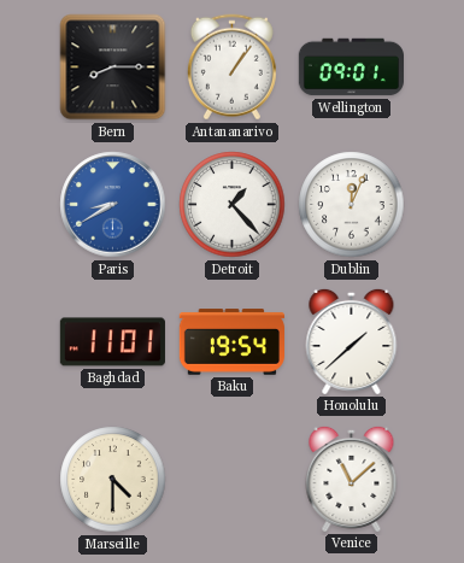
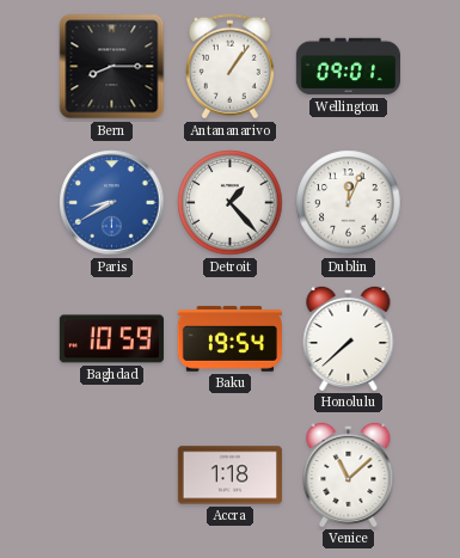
Baghdad: 11:01 -> 10:59 (111, 339)
Honolulu: 1:38 -> 7:38 (349, 338)
Marseille: 4:30 -> none (113, 480)
Accra: none -> 1:18 (229, 476)
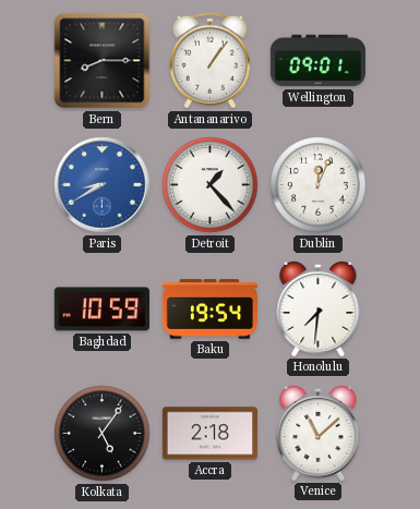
Honolulu: 7:38 -> 7:31 (319, 308)
Kolkata: none -> 5:06 (103, 434)
Accra: 1:18 -> 2:18 (209, 434)
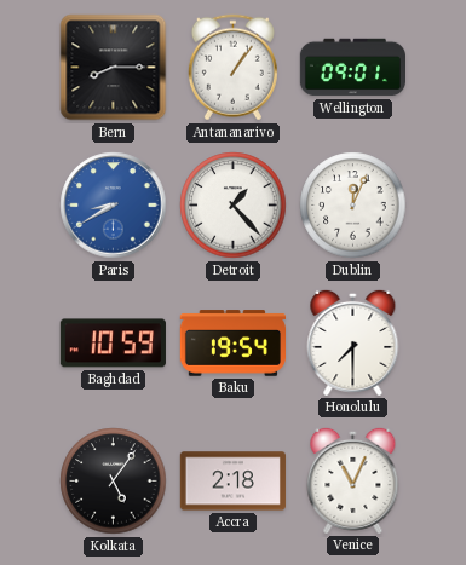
Honolulu: 7:31 -> 7:30 (353, 342)
Venice: 11:08 -> 11:04 (353, 480)
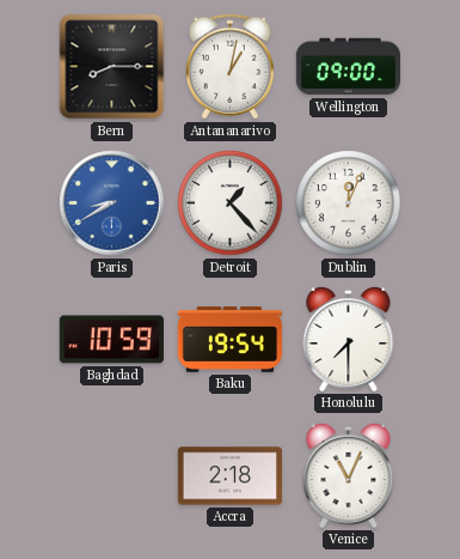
Antananarivo: 1:06 -> 1:02 (229, 67)
Wellington: 09:01 -> 09:00 (348, 67)
Kolkata: 5:06 -> none (114, 482)
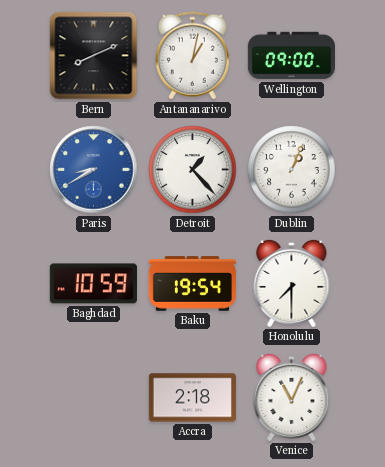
Bern: 8:15 -> 8:11 (94, 56)
Dublin: 12:04 -> 1:04 (292, 170)
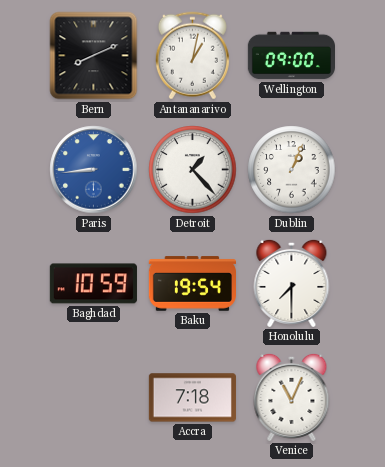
Paris: 8:40 -> 8:44 (94, 170)
Accra: 2:18 -> 7:18 (192, 398)
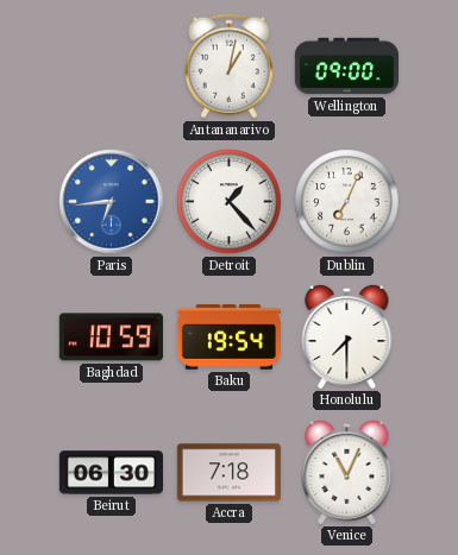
Bern: 8:11 -> none (94, 56)
Paris: 8:44 -> 6:44 (112, 202)
Dublin: 1:04 -> 7:04 (347, 202)
Beirut: none -> 06:30 (111, 473)
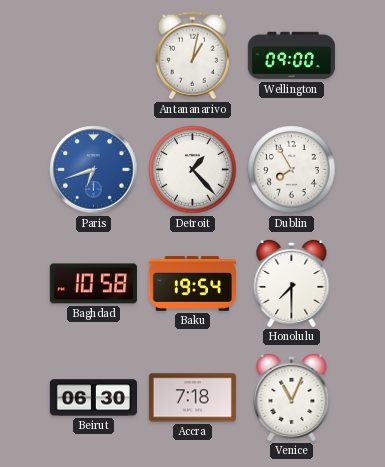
Paris: 6:44 -> 6:42 (94, 170)
Dublin: 7:04 -> 7:55 (292, 170)
Baghdad: 10:59 -> 10:58 (93, 284)
